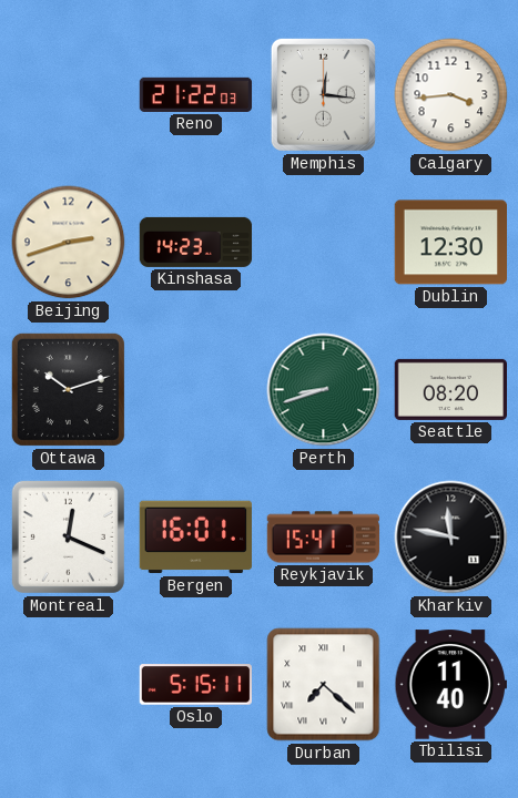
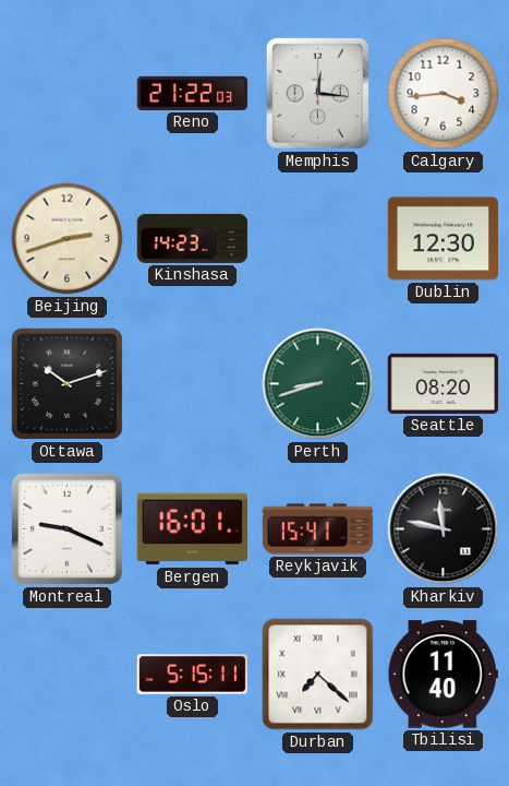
Montreal: 12:19 -> 9:19 (66, 528)
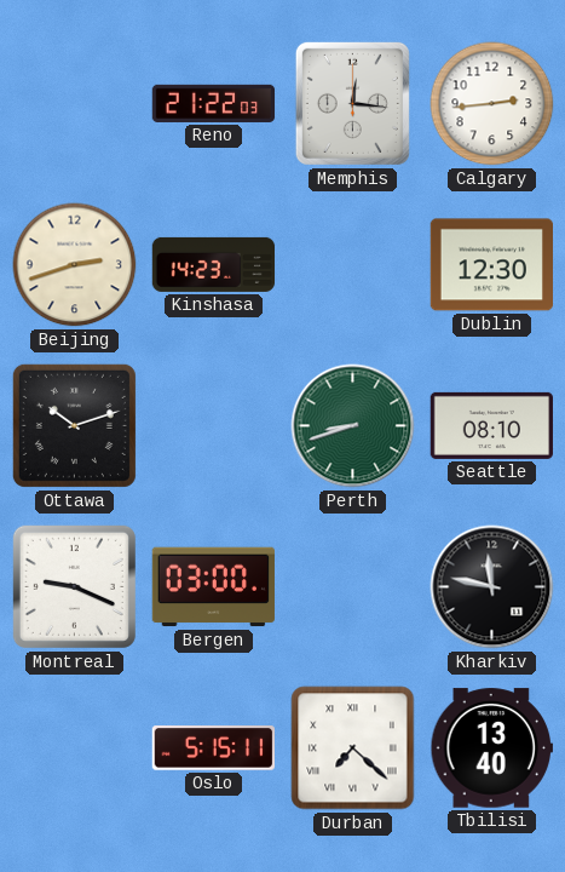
Calgary: 3:44 -> 2:44 (492, 104)
Seattle: 08:20 -> 08:10 (491, 425)
Bergen: 16:01 -> 03:00 (213, 587)
Reykjavik: 15:41 -> none (318, 529)
Tbilisi: 11:40 -> 13:40 (491, 748)
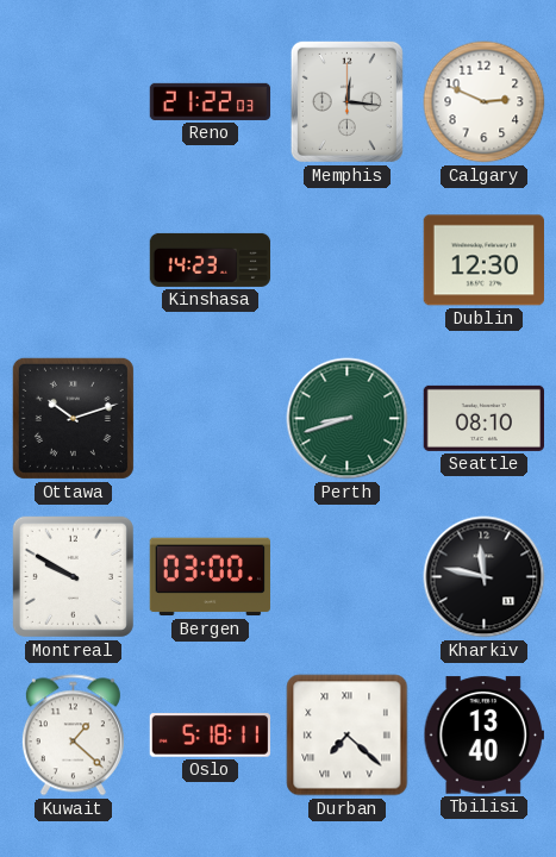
Calgary: 2:44 -> 2:49 (485, 102)
Beijing: 2:42 -> none (75, 265)
Montreal: 9:19 -> 9:50 (73, 576)
Kuwait: none -> 1:22 (73, 736)
Oslo: 5:15 -> 5:18 (210, 736)
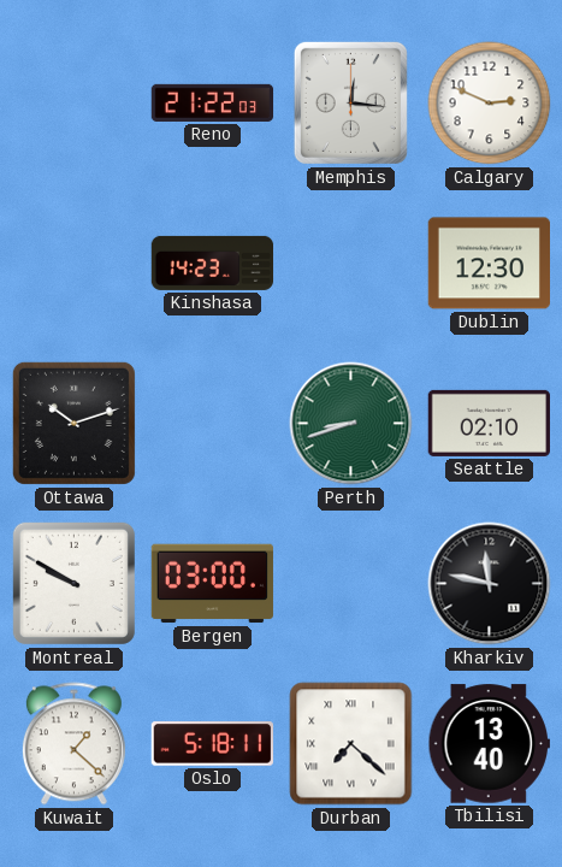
Seattle: 08:10 -> 02:10 (489, 423)
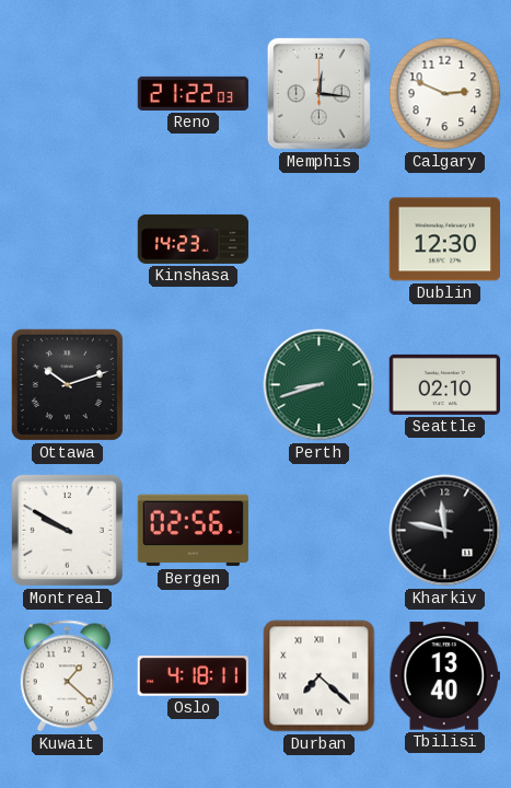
Bergen: 03:00 -> 02:56 (193, 531)
Oslo: 5:18 -> 4:18 (193, 676)
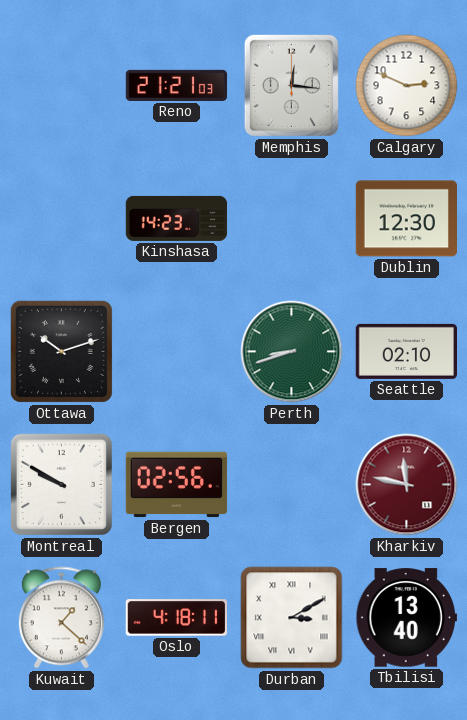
Reno: 21:22 -> 21:21 (177, 85)
Kharkiv dial: black -> burgundy (407, 485)
Durban: 7:22 -> 3:10 (292, 618)
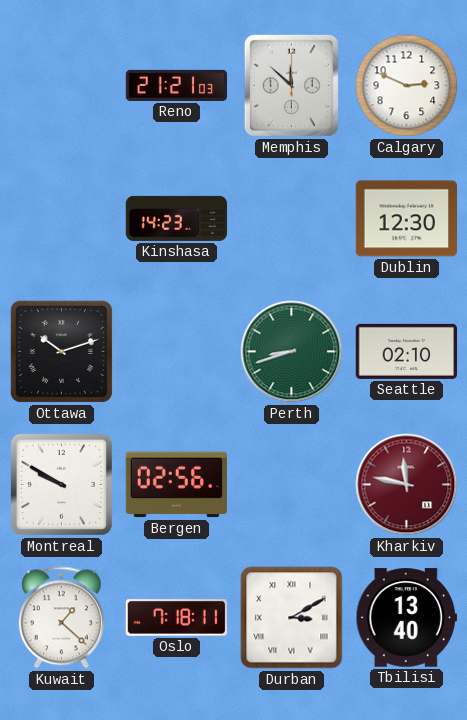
Memphis: 12:16 -> 11:52 (291, 85)
Oslo: 4:18 -> 7:18 (176, 618)
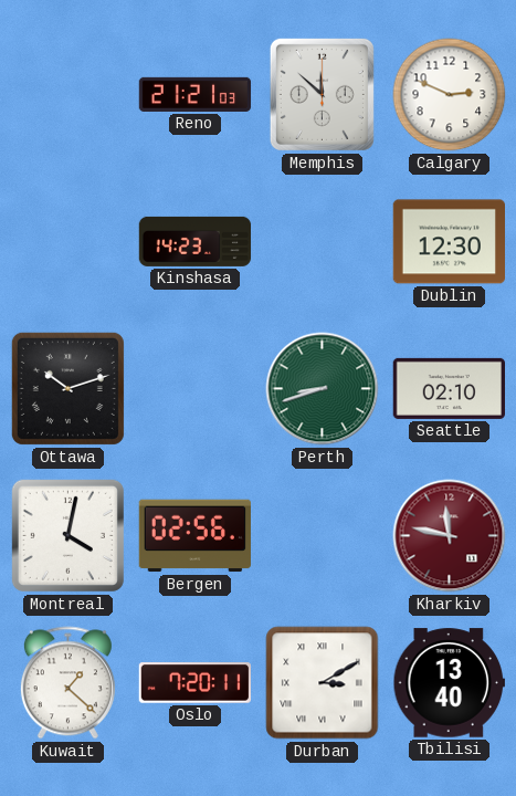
Montreal: 9:50 -> 4:02 (67, 535)
Oslo: 7:18 -> 7:20 (194, 683)
